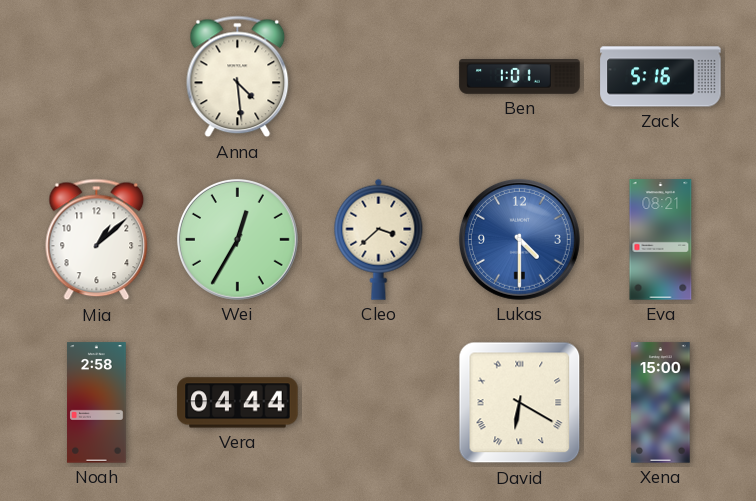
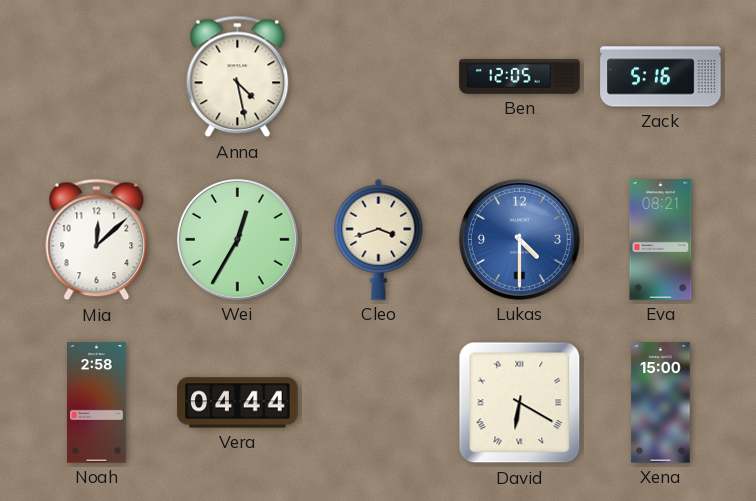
Anna: 4:29 -> 4:28 (238, 77)
Ben: 1:01 -> 12:05 (520, 77)
Mia: 1:08 -> 12:08 (97, 240)
Cleo: 3:38 -> 3:42 (379, 239)
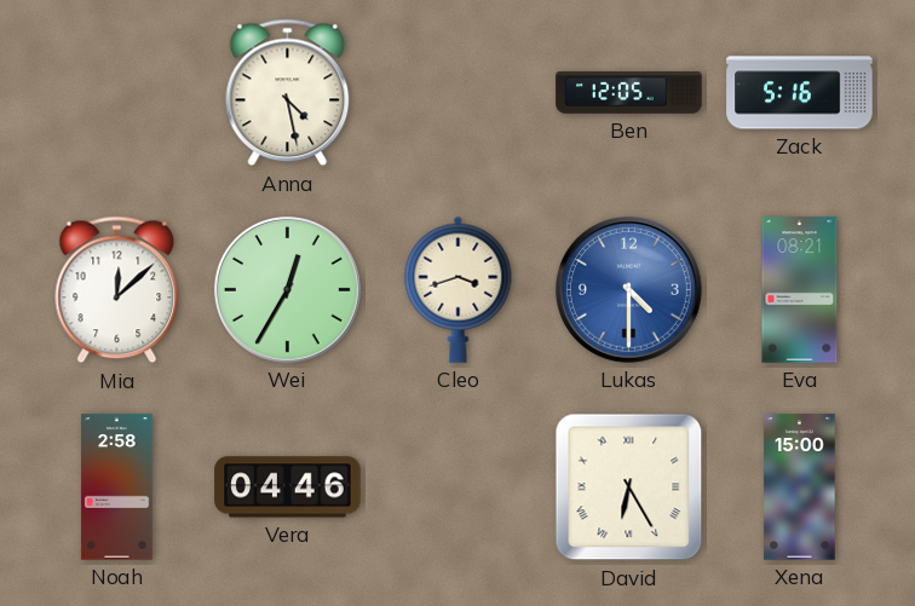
Vera: 04:44 -> 04:46 (288, 487)
David: 6:20 -> 6:25 (629, 487)
